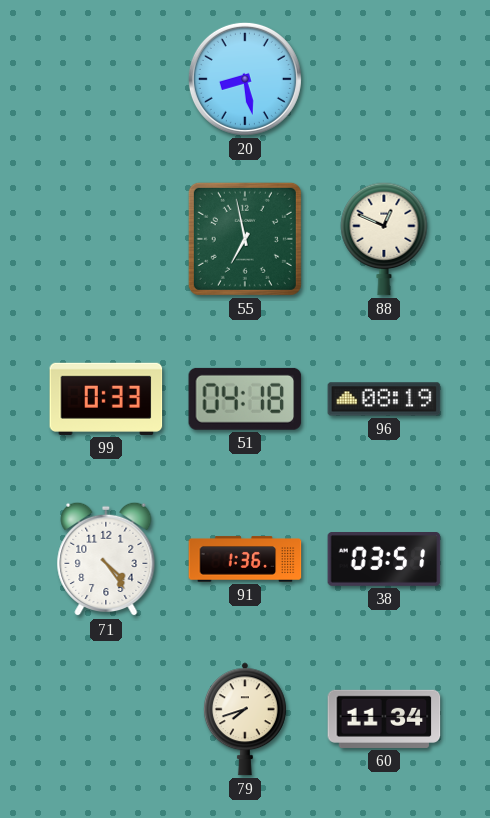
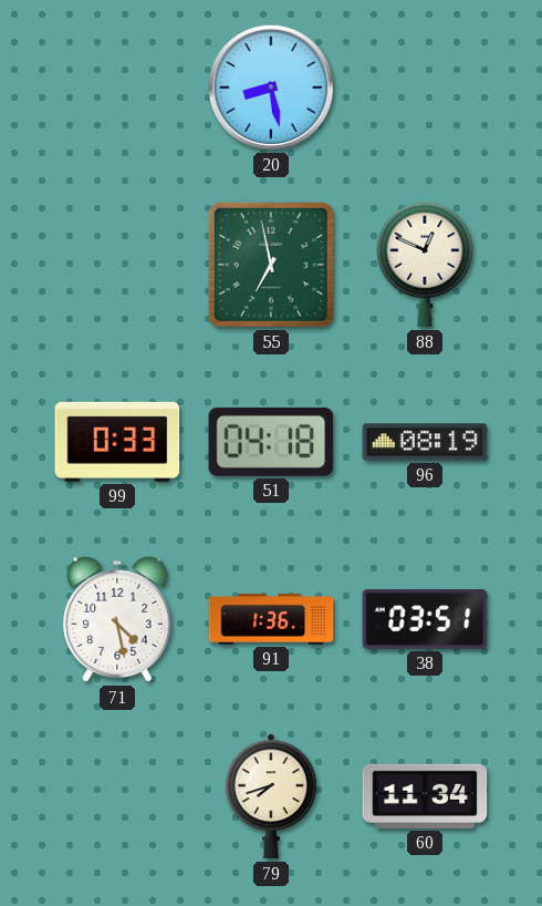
71: 4:24 -> 4:28 (117, 619)
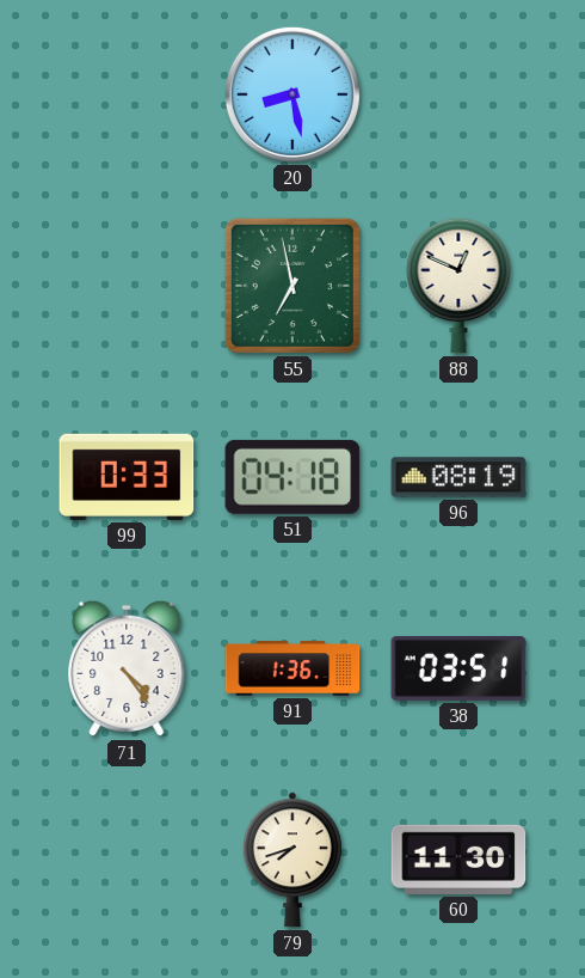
71: 4:28 -> 4:24 (127, 668)
60: 11:34 -> 11:30 (458, 860)
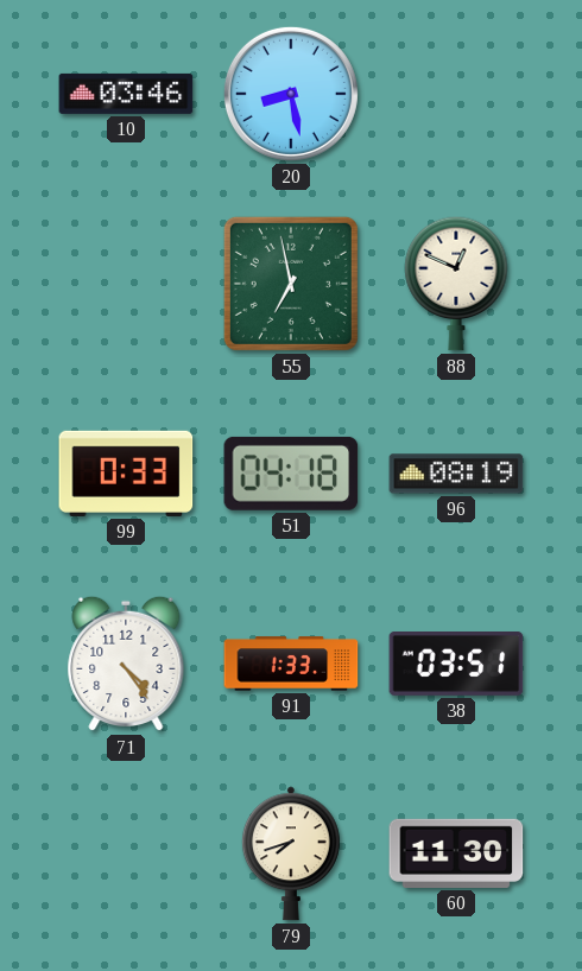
10: none -> 03:46 (126, 94)
91: 1:36 -> 1:33 (291, 664)
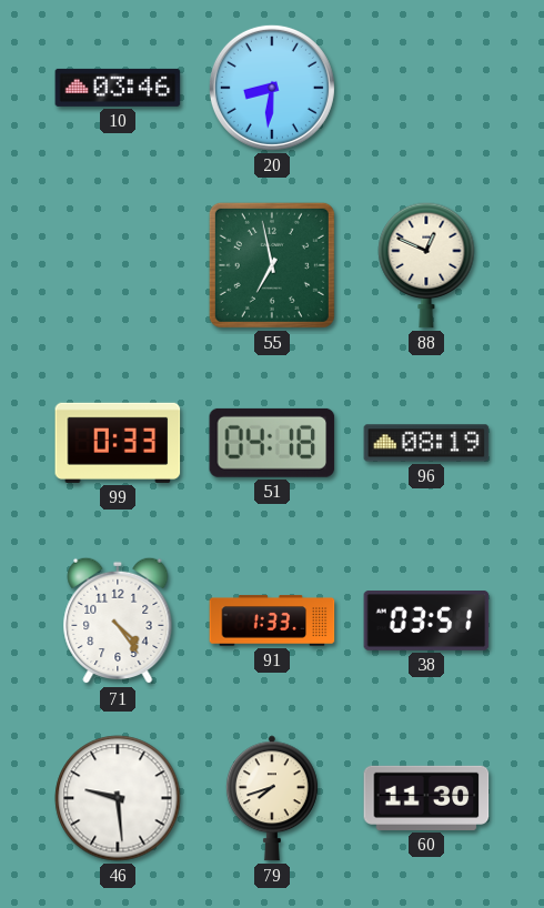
20: 8:28 -> 8:31 (272, 88)
46: none -> 9:29 (118, 798)
